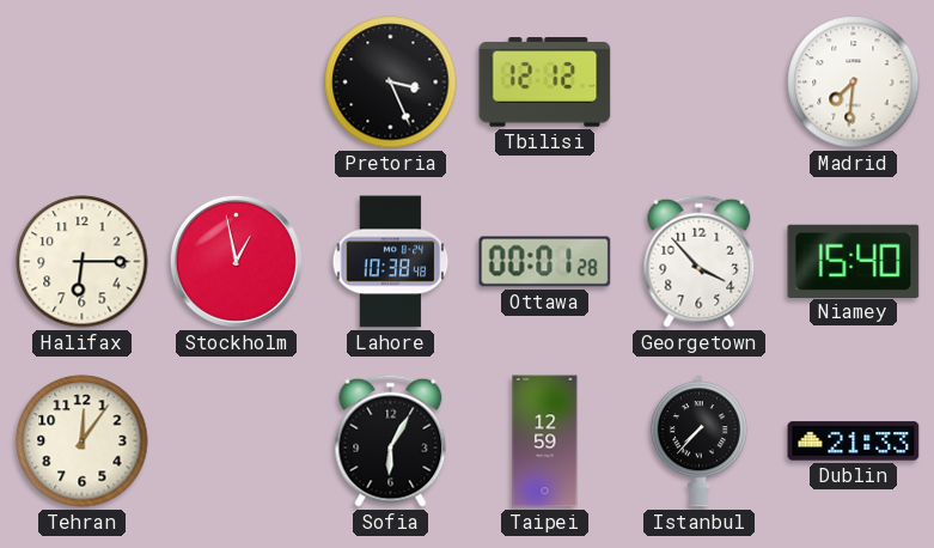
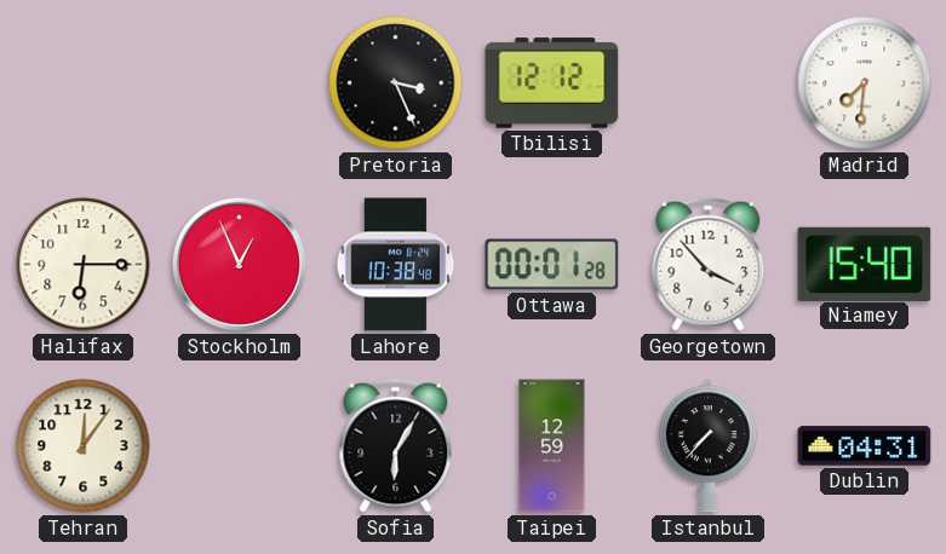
Stockholm: 12:58 -> 12:56 (239, 264)
Dublin: 21:33 -> 04:31 (865, 446)
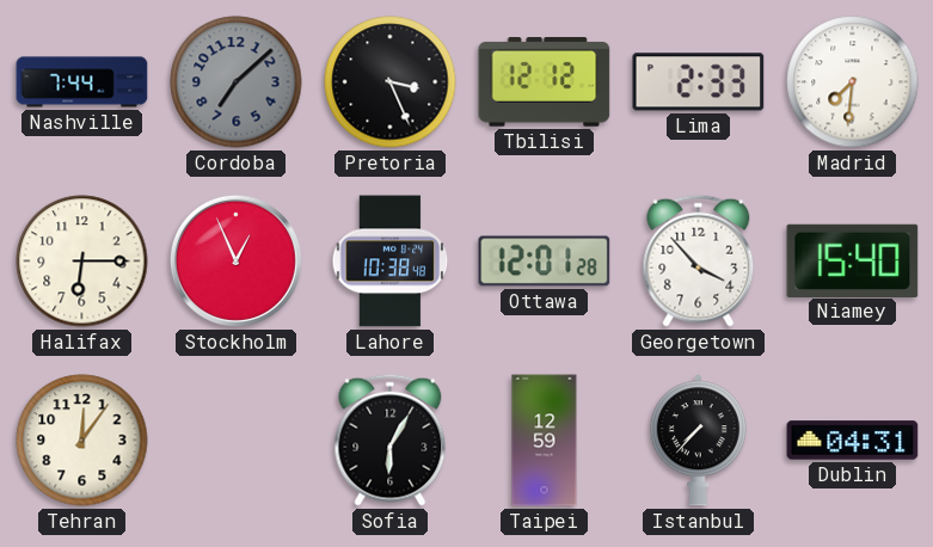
Nashville: none -> 7:44 (82, 82)
Cordoba: none -> 7:08 (237, 82)
Lima: none -> 2:33 (699, 82)
Ottawa: 00:01 -> 12:01 (545, 262)
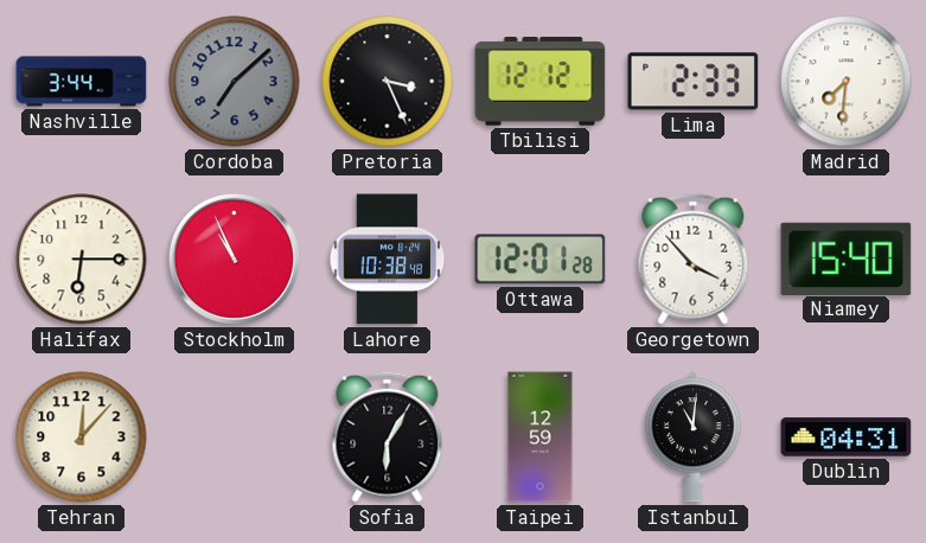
Nashville: 7:44 -> 3:44 (82, 82)
Stockholm: 12:56 -> 10:56 (234, 258)
Tehran: 12:06 -> 12:07 (82, 437)
Istanbul: 7:37 -> 11:01 (692, 437)
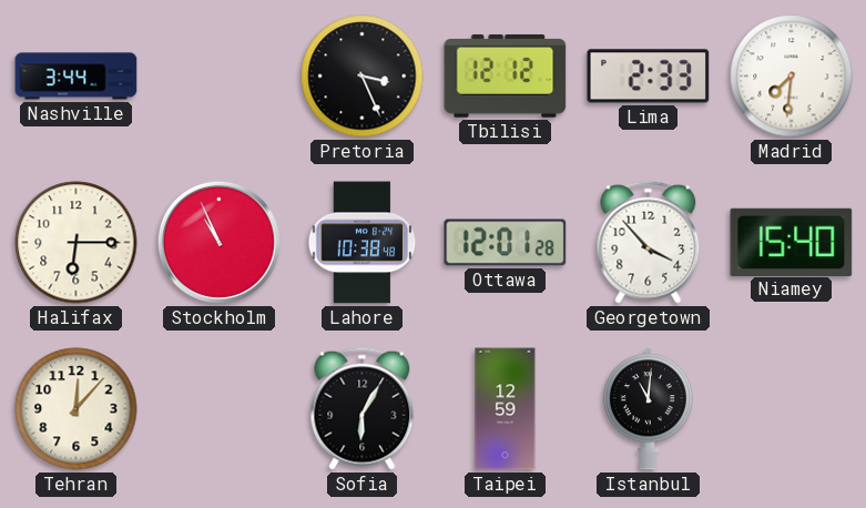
Cordoba: 7:08 -> none (235, 82)
Dublin: 04:31 -> none (847, 437)
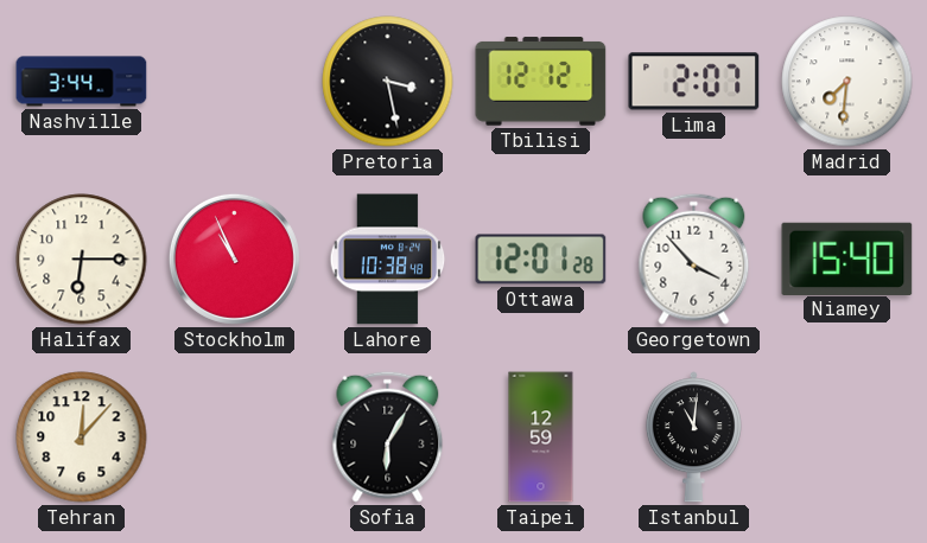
Pretoria: 3:26 -> 3:28 (388, 82)
Lima: 2:33 -> 2:07 (694, 82)
